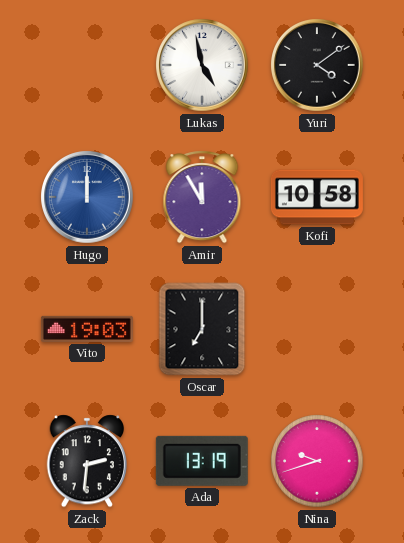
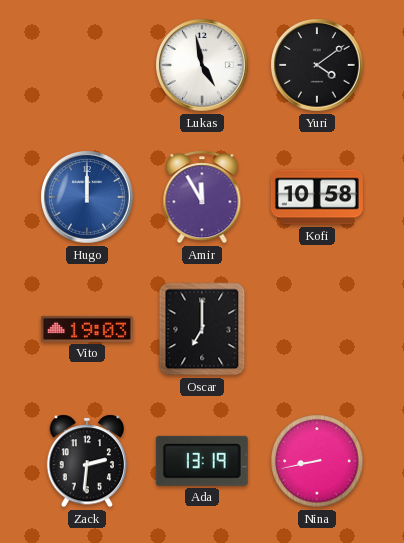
Nina: 9:42 -> 8:43 (317, 461)
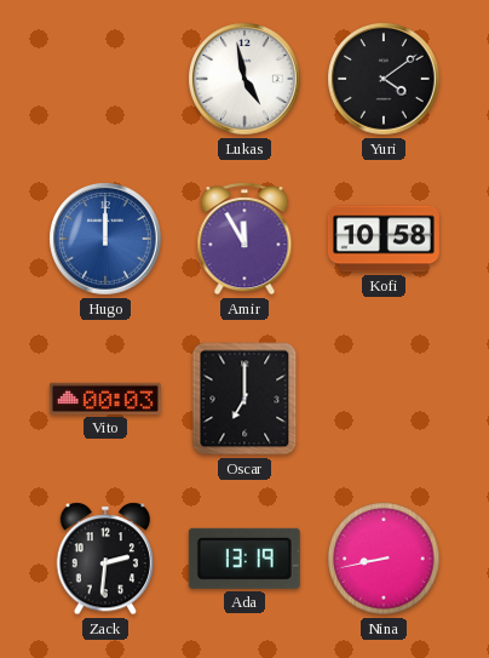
Vito: 19:03 -> 00:03 (105, 399)
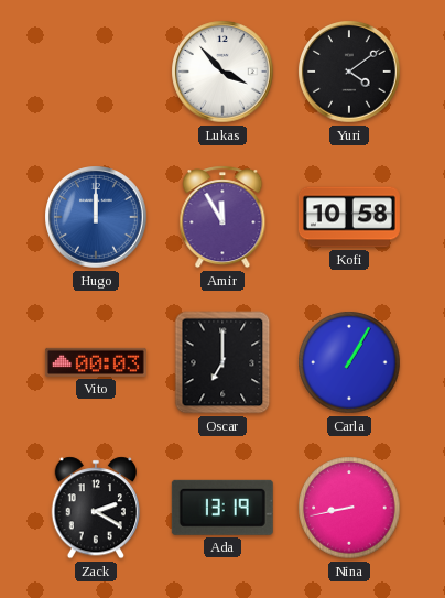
Lukas: 4:58 -> 3:53 (223, 72)
Carla: none -> 1:05 (349, 362)
Zack: 2:31 -> 2:20 (96, 508)
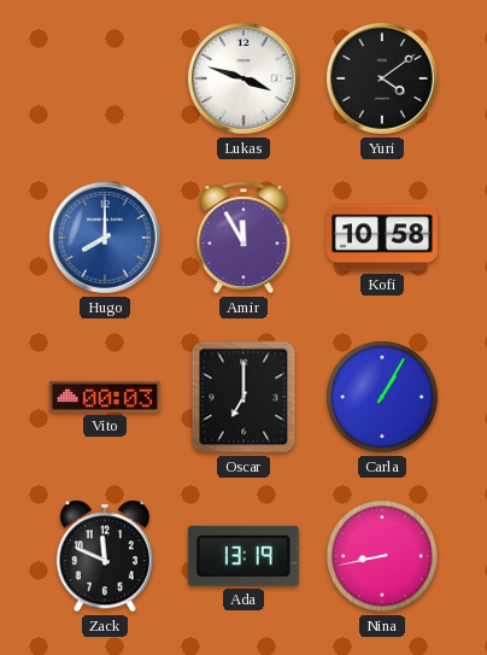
Lukas: 3:53 -> 3:48 (243, 78)
Hugo: 12:00 -> 8:00 (105, 238)
Zack: 2:20 -> 11:49 (105, 556)
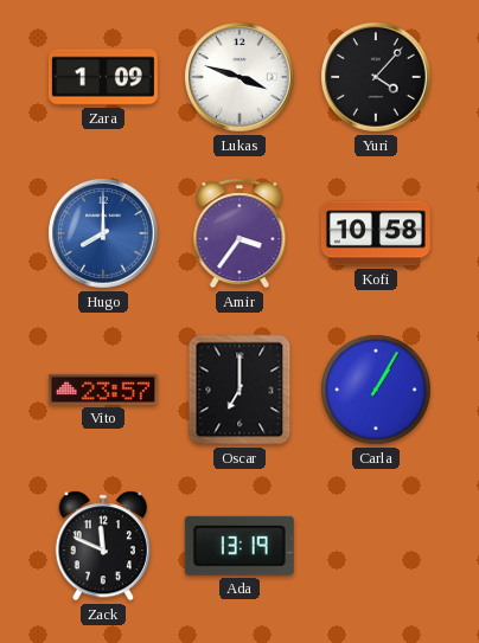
Zara: none -> 1:09 (103, 77)
Yuri: 4:09 -> 4:07 (376, 77)
Amir: 11:55 -> 3:36 (239, 233)
Vito: 00:03 -> 23:57 (103, 390)
Nina: 8:43 -> none (382, 556)
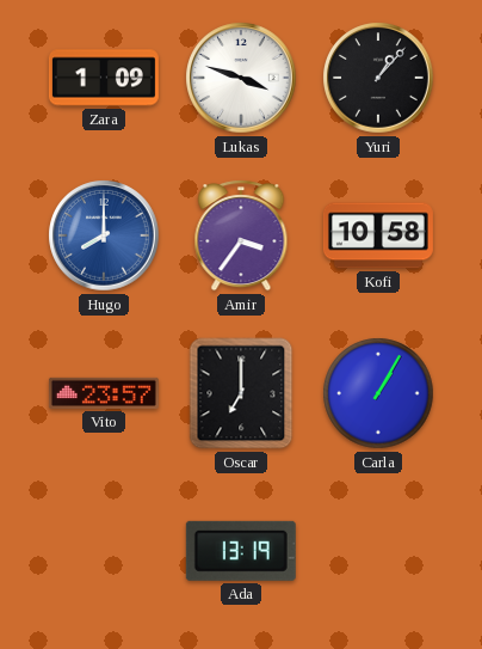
Yuri: 4:07 -> 1:07 (378, 78)
Zack: 11:49 -> none (103, 546)
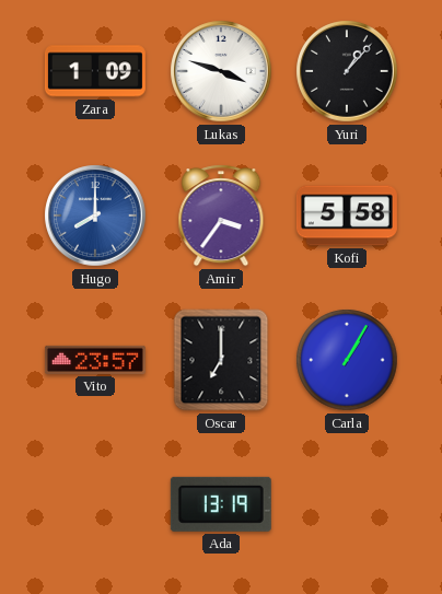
Kofi: 10:58 -> 5:58 (347, 216)
